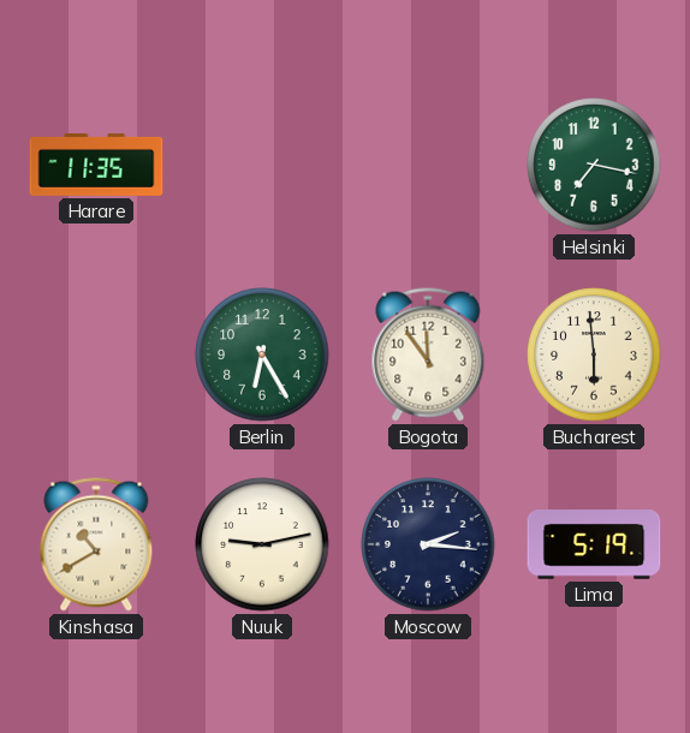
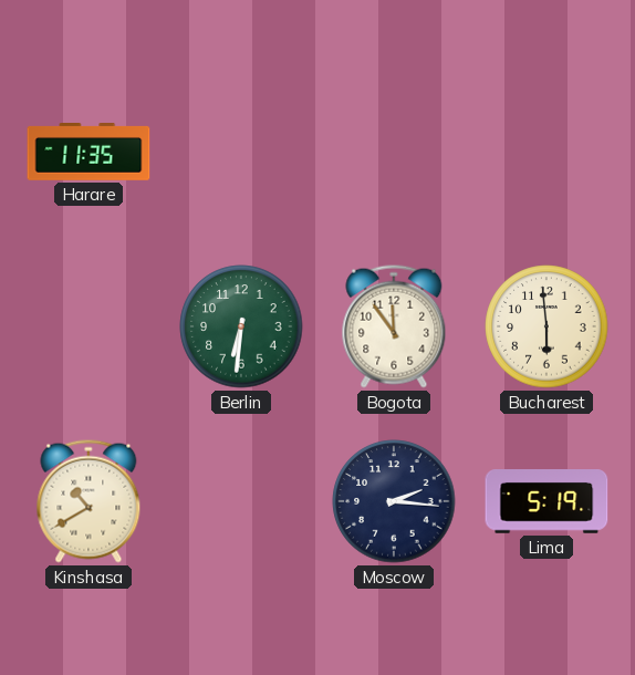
Helsinki: 7:17 -> none (594, 165)
Berlin: 6:25 -> 6:31 (241, 326)
Nuuk: 9:13 -> none (262, 544)
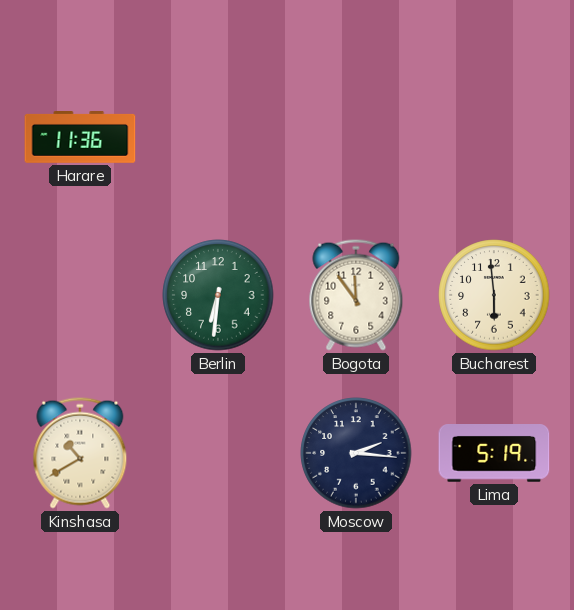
Harare: 11:35 -> 11:36 (80, 138)
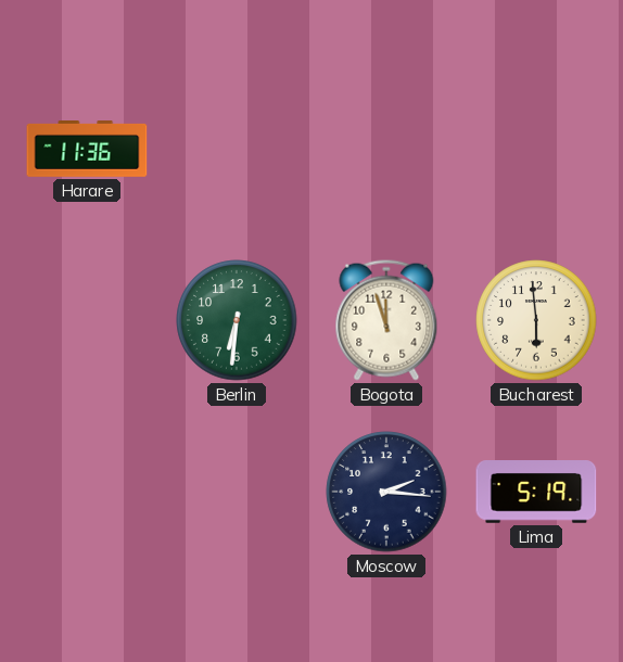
Bogota: 11:54 -> 11:57 (386, 320)
Kinshasa: 10:40 -> none (80, 453)
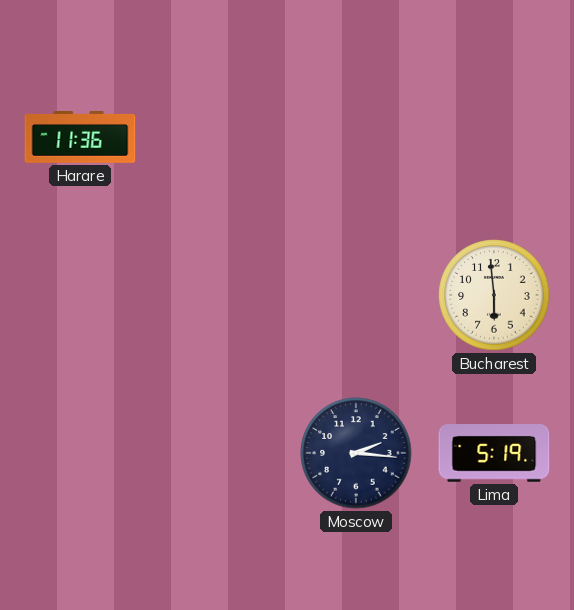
Berlin: 6:31 -> none (237, 320)
Bogota: 11:57 -> none (386, 320)
